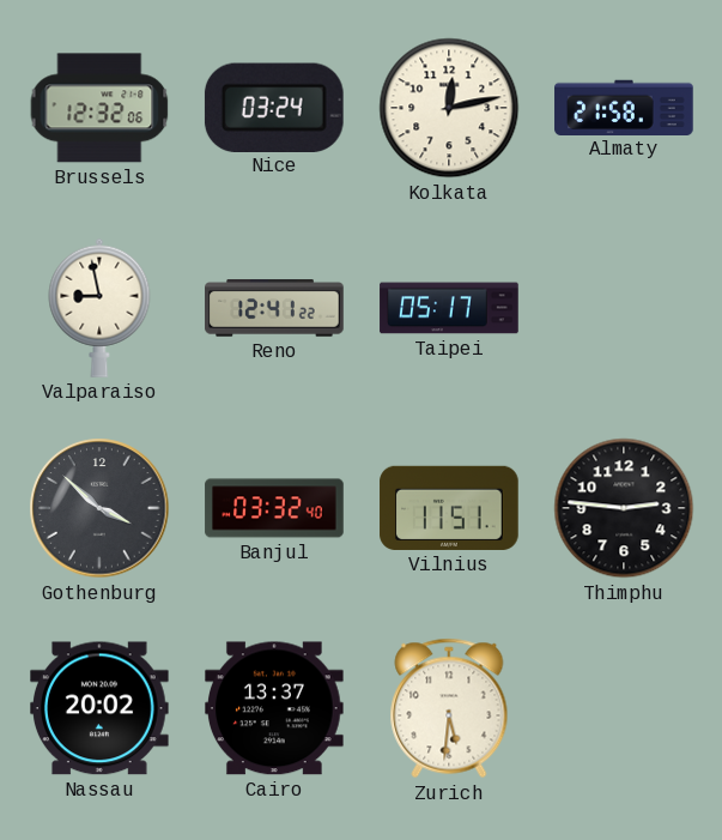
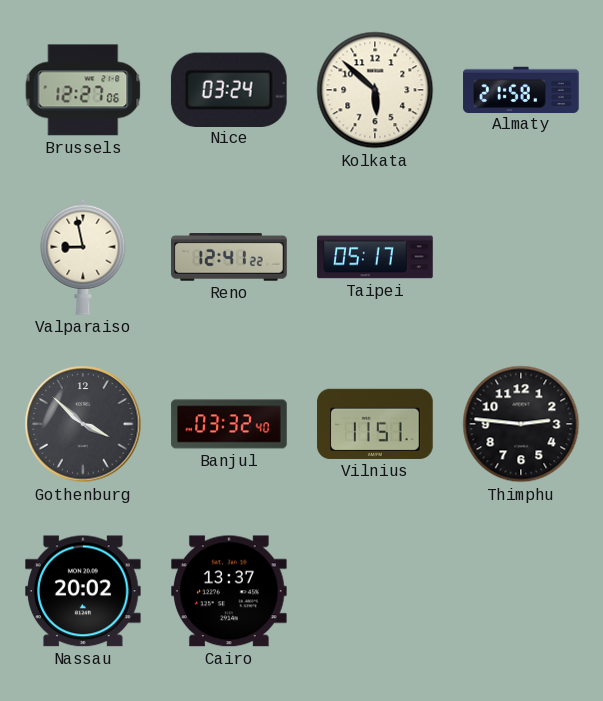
Brussels: 12:32 -> 12:27 (83, 90)
Kolkata: 12:13 -> 5:52 (375, 90)
Zurich: 5:31 -> none (449, 708)
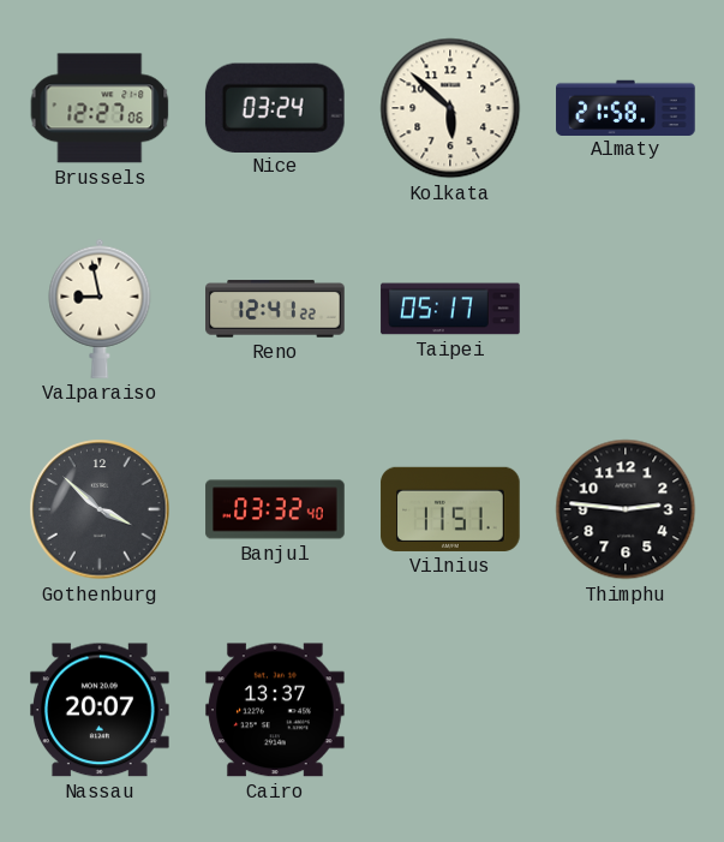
Nassau: 20:02 -> 20:07 (101, 710)
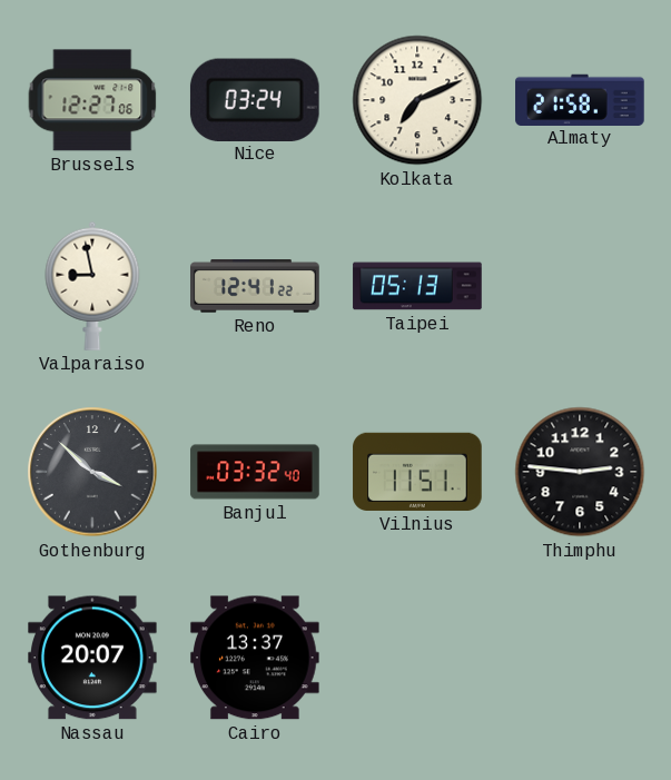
Kolkata: 5:52 -> 7:11 (417, 100)
Taipei: 05:17 -> 05:13 (417, 286)
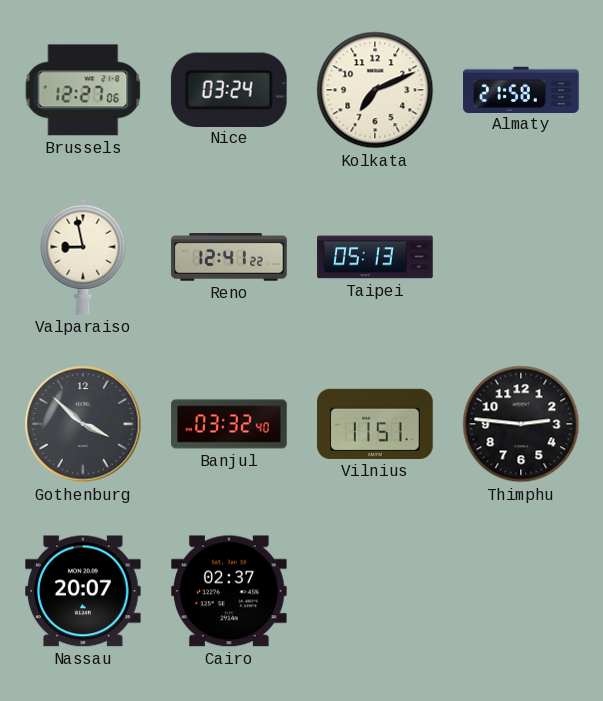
Cairo: 13:37 -> 02:37 (230, 591)
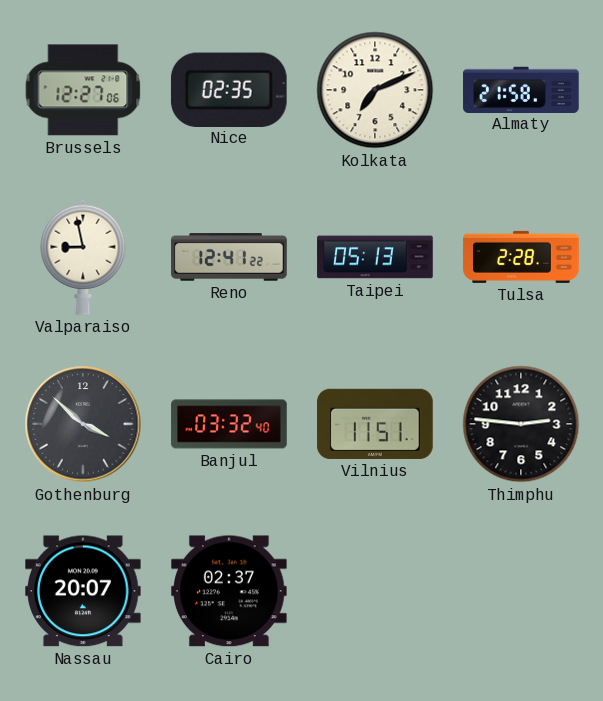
Nice: 03:24 -> 02:35 (229, 89)
Tulsa: none -> 2:28 (521, 257)
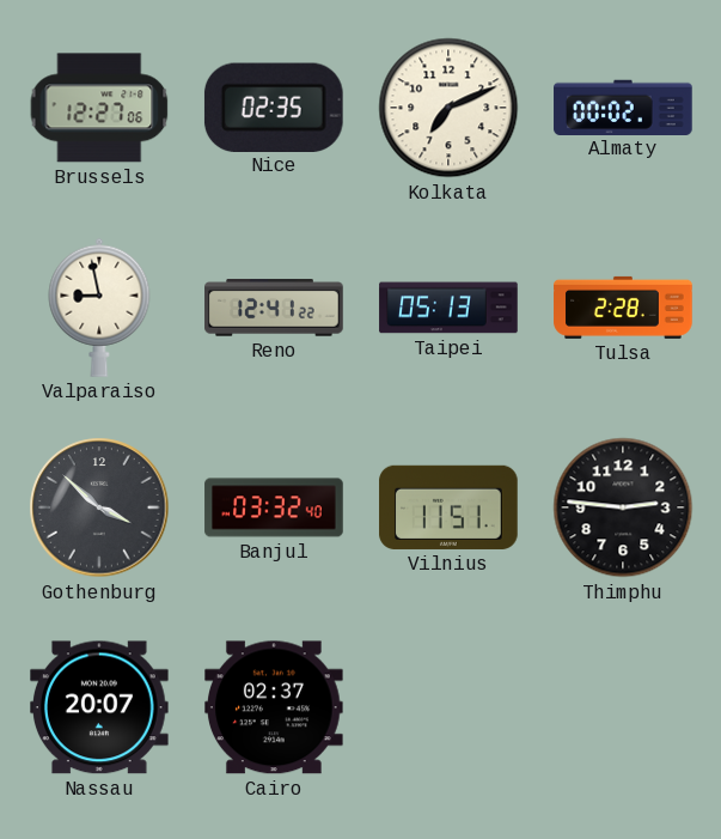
Almaty: 21:58 -> 00:02 (623, 107)
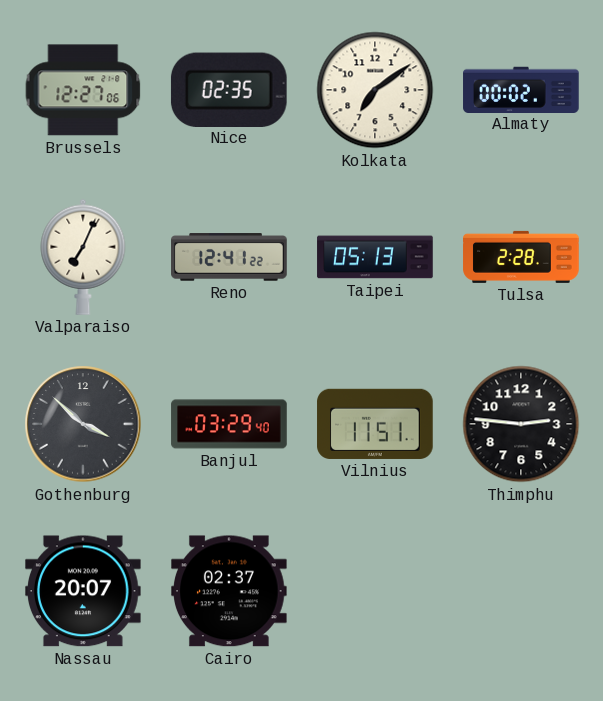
Kolkata: 7:11 -> 7:09 (375, 90)
Valparaiso: 8:58 -> 7:04 (83, 257)
Banjul: 03:32 -> 03:29 (229, 424)
